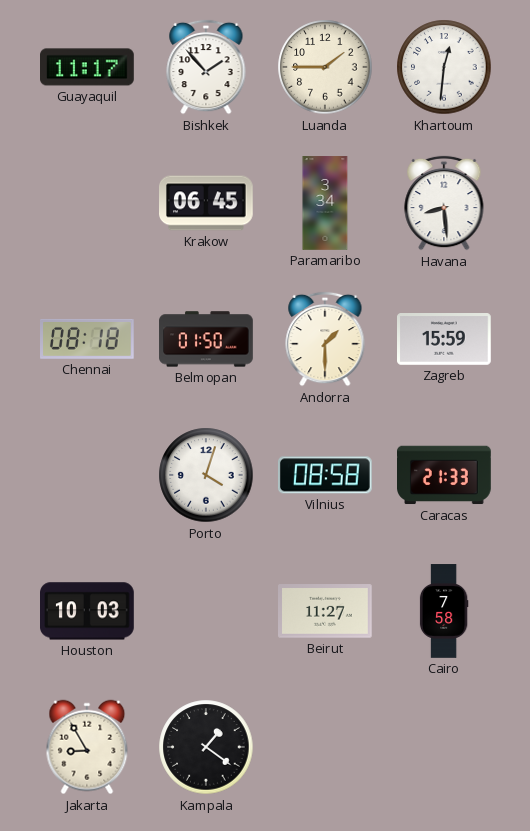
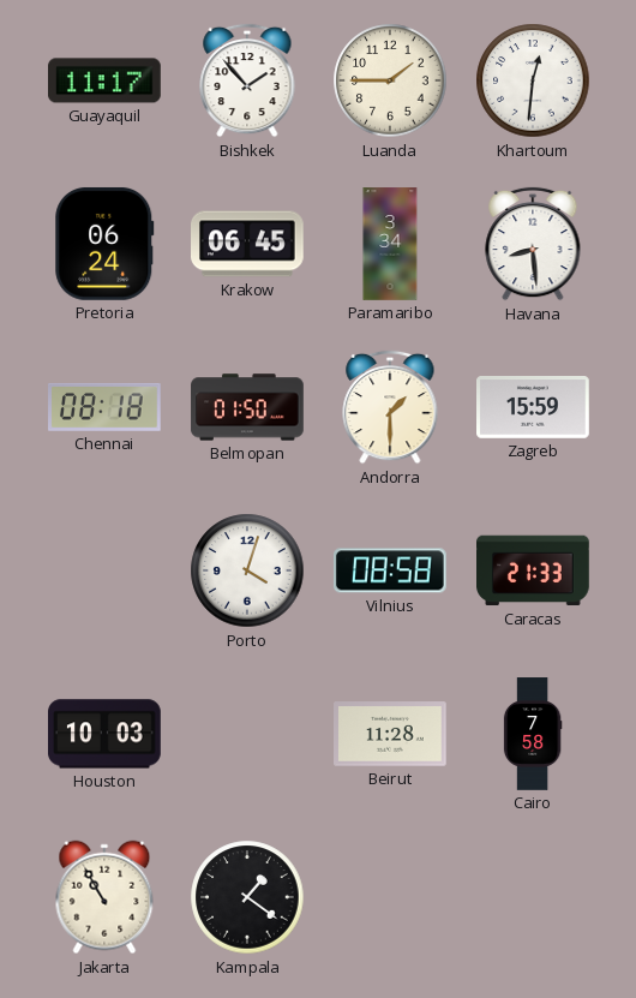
Pretoria: none -> 06:24 (104, 244)
Beirut: 11:27 -> 11:28 (391, 734)
Jakarta: 8:55 -> 10:55 (104, 897)
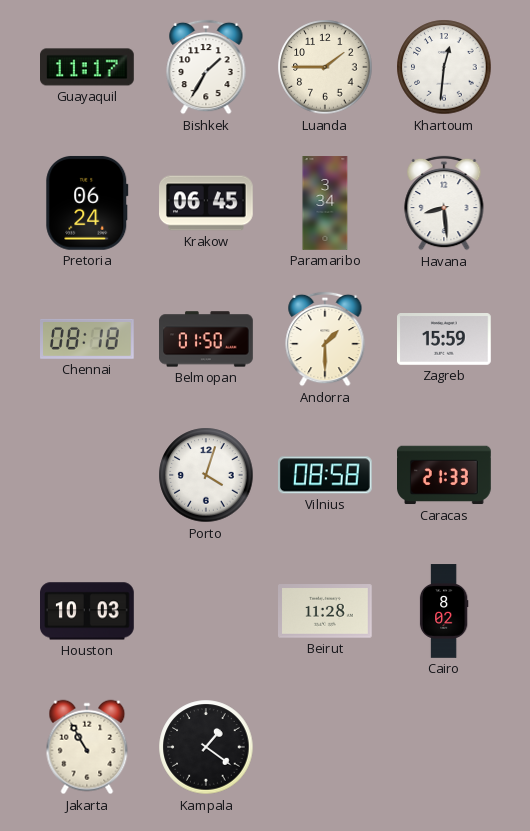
Bishkek: 1:53 -> 1:35 (206, 67)
Cairo: 7:58 -> 8:02 (444, 611)
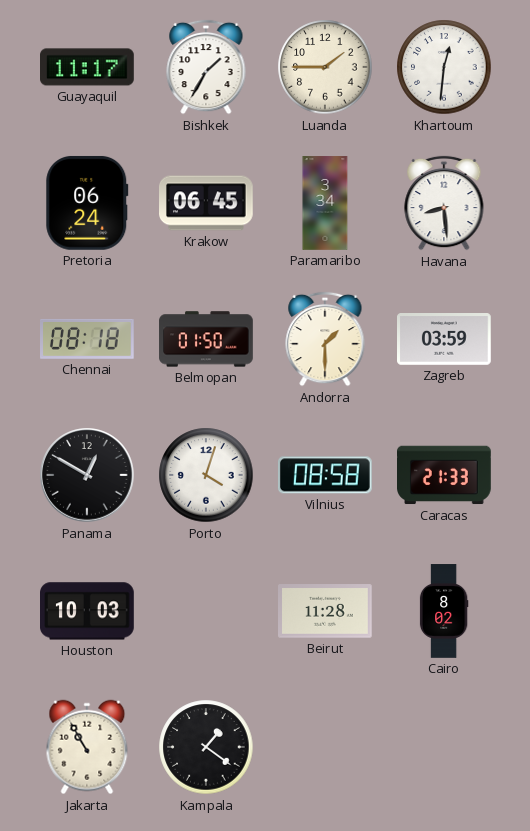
Zagreb: 15:59 -> 03:59 (445, 340)
Panama: none -> 12:50 (87, 475)
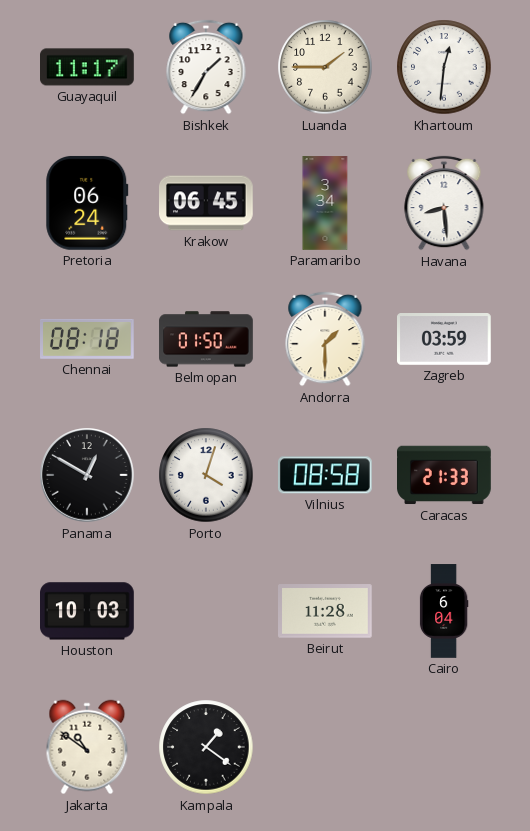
Cairo: 8:02 -> 6:04 (444, 611)
Jakarta: 10:55 -> 10:51 (87, 747)
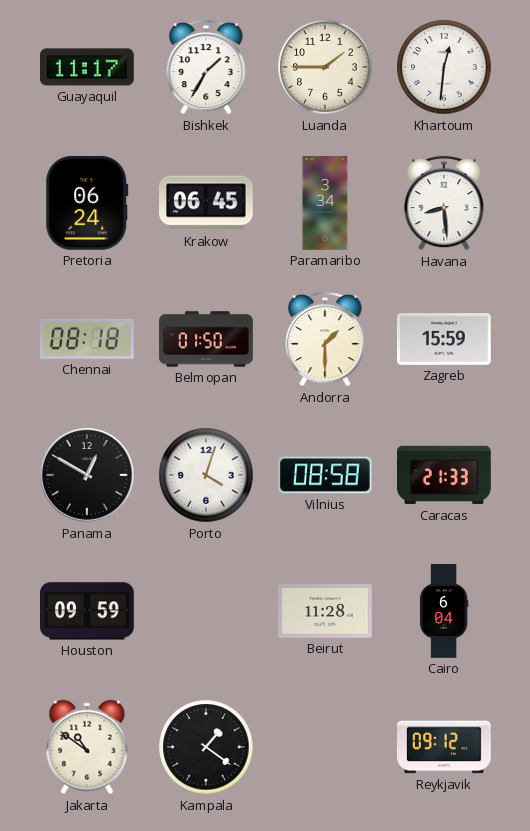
Zagreb: 03:59 -> 15:59 (445, 340)
Houston: 10:03 -> 09:59 (88, 611)
Reykjavik: none -> 09:12 (445, 747)
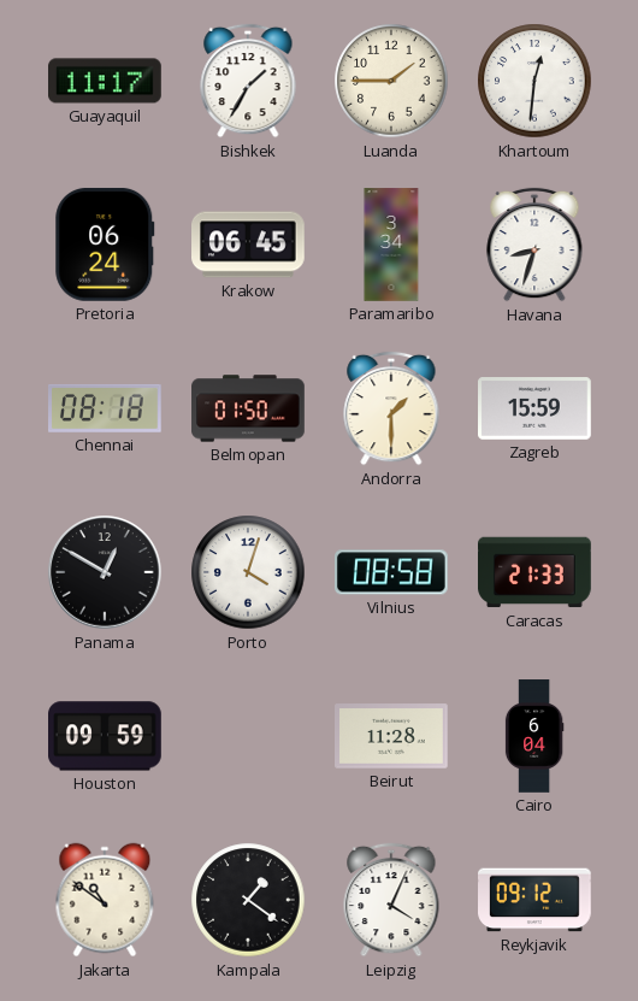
Havana: 8:29 -> 8:33 (534, 245)
Leipzig: none -> 4:04 (391, 900)
